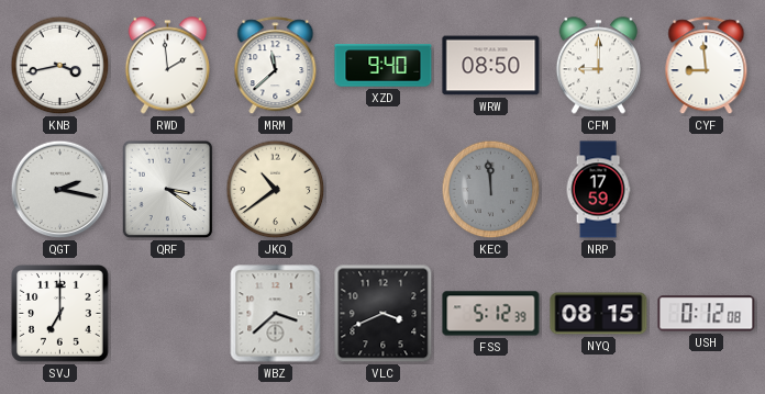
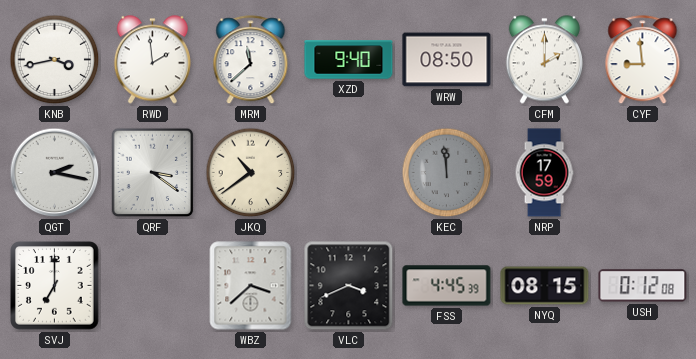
CFM: 9:00 -> 2:00 (544, 60)
FSS: 5:12 -> 4:45 (447, 286)
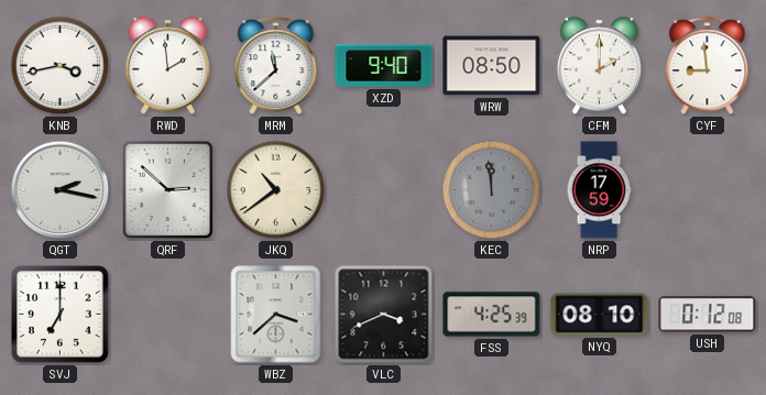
QRF: 3:21 -> 2:52 (168, 190)
FSS: 4:45 -> 4:25 (492, 315)
NYQ: 08:15 -> 08:10 (600, 315)
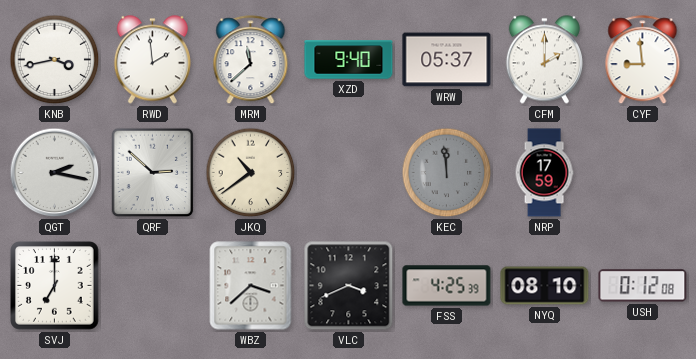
WRW: 08:50 -> 05:37 (447, 60)
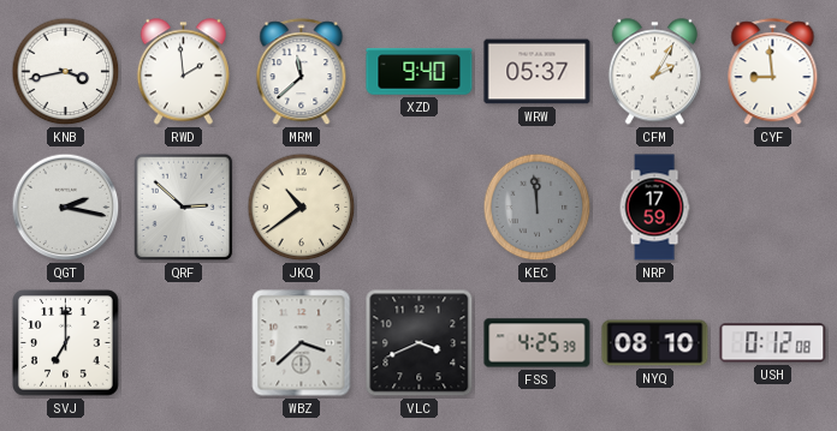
CFM: 2:00 -> 2:05 (654, 72)
